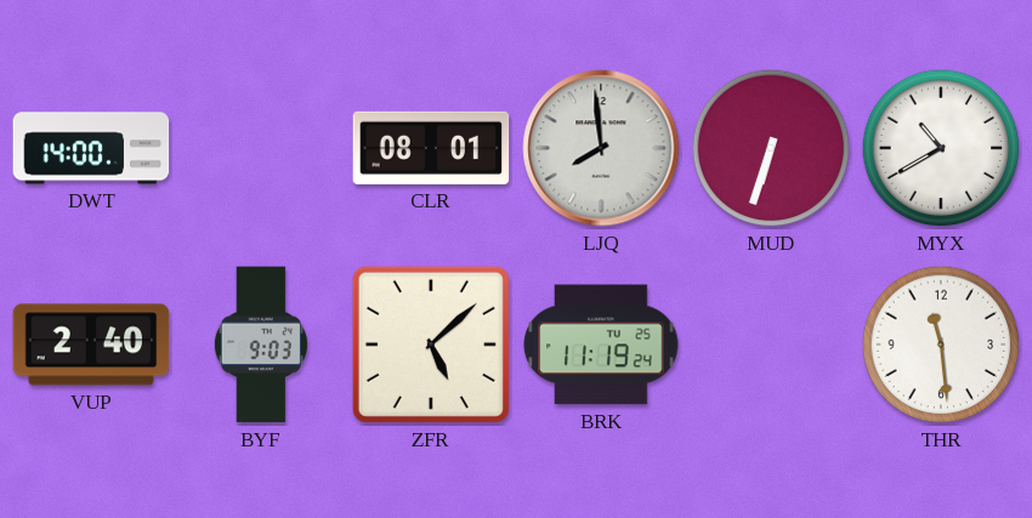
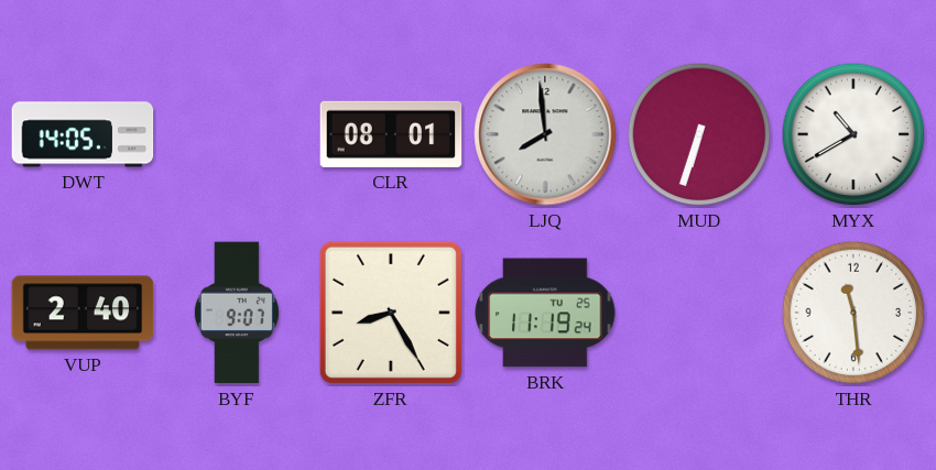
DWT: 14:00 -> 14:05 (83, 134)
BYF: 9:03 -> 9:07 (237, 313)
ZFR: 5:08 -> 8:25 (391, 313)
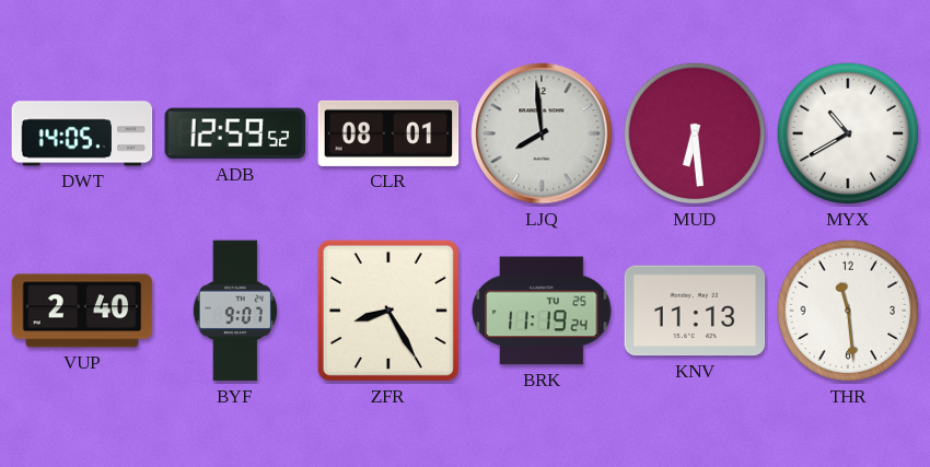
ADB: none -> 12:59 (235, 133)
MUD: 6:33 -> 6:29 (695, 133)
KNV: none -> 11:13 (695, 311)
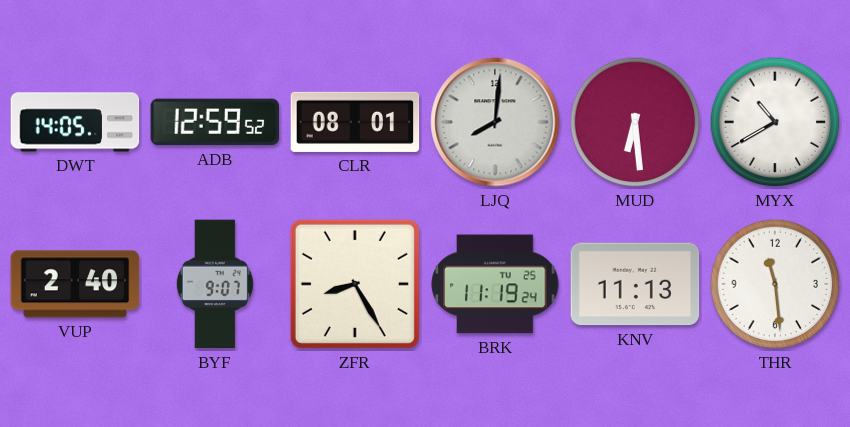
LJQ: 7:59 -> 8:01 (495, 122)
